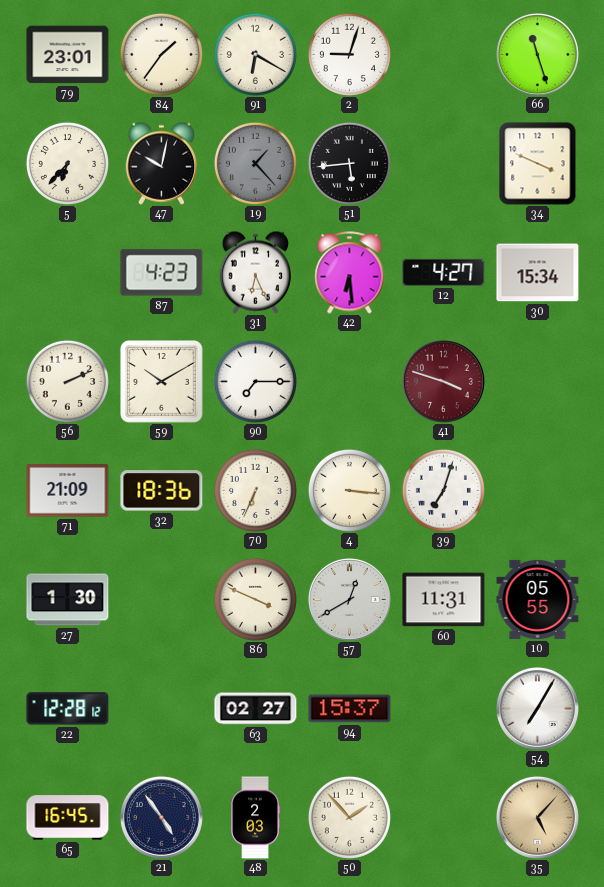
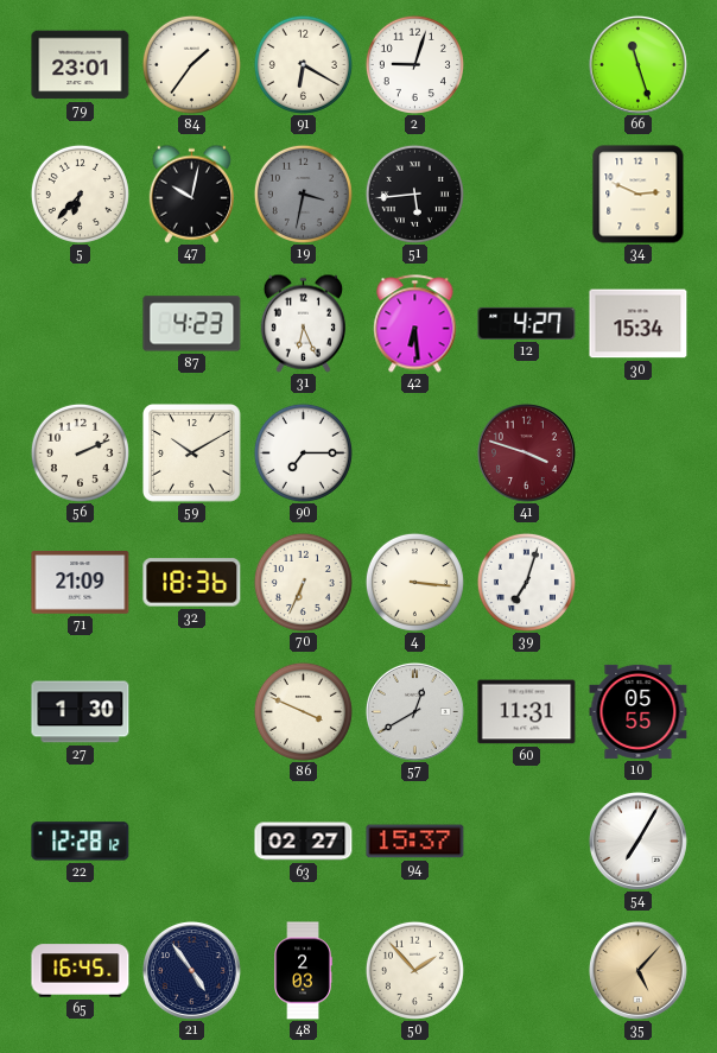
19: 1:23 -> 3:32 (303, 194)
34: 3:49 -> 2:49 (639, 195)
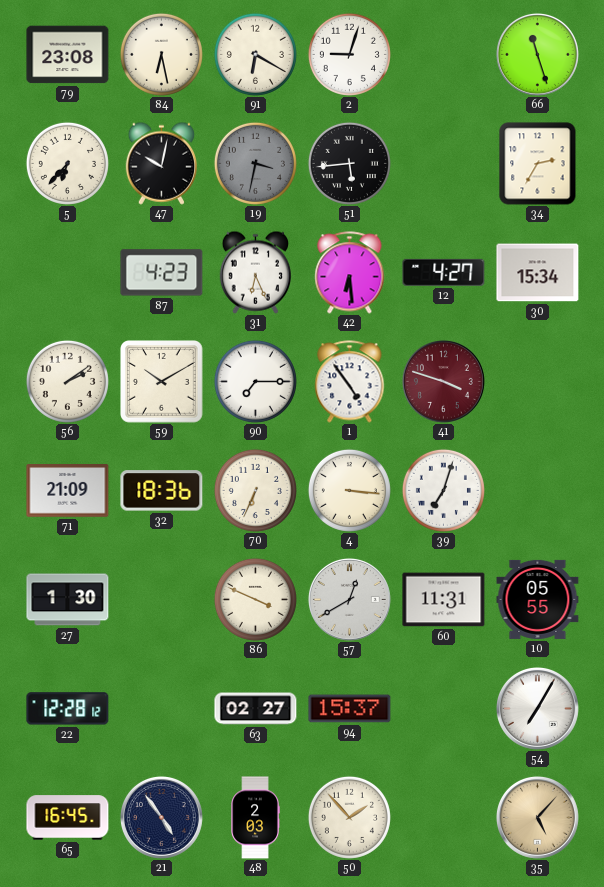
79: 23:01 -> 23:08 (68, 55)
84: 1:36 -> 6:28 (161, 54)
34: 2:49 -> 2:35 (538, 164)
56: 2:11 -> 2:09 (67, 381)
1: none -> 4:54 (350, 382)
